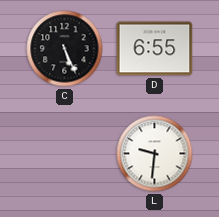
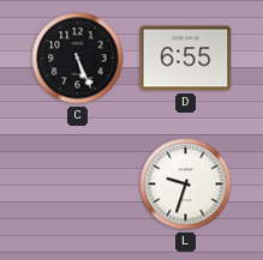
L: 9:31 -> 9:33 (186, 185)
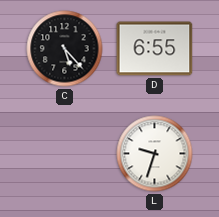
C: 5:26 -> 5:23 (65, 49)
